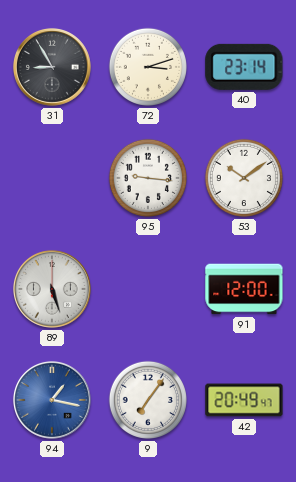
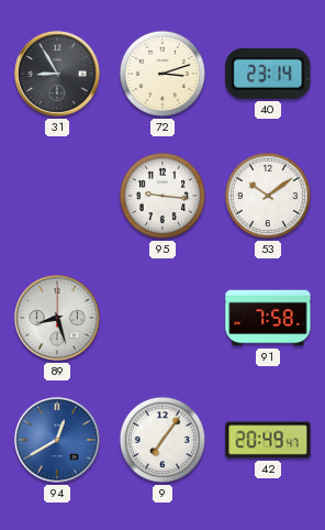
89: 5:27 -> 8:27 (57, 318)
91: 12:00 -> 7:58 (268, 318)
94: 1:17 -> 12:40 (57, 440)
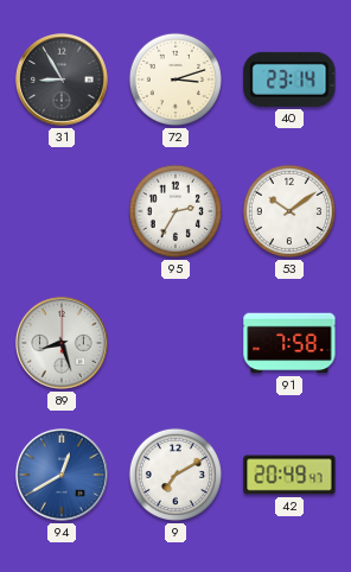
95: 9:16 -> 2:35 (175, 211)
9: 7:06 -> 7:10 (175, 475)
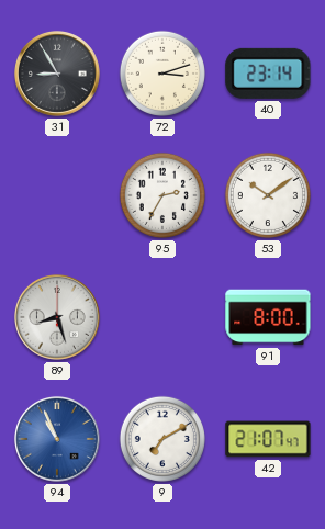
91: 7:58 -> 8:00 (268, 317)
94: 12:40 -> 10:56 (57, 439)
42: 20:49 -> 21:07 (268, 439)
